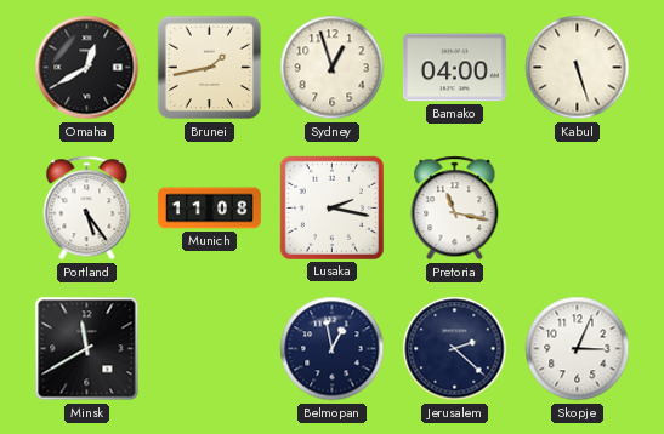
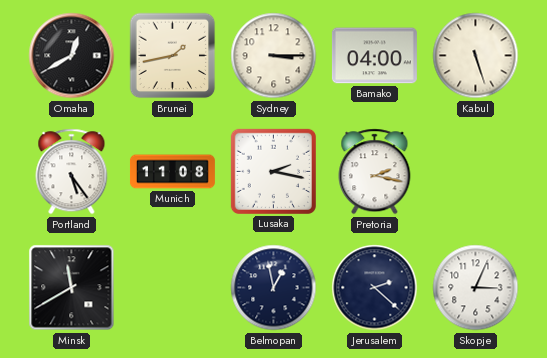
Sydney: 12:57 -> 3:15 (274, 56)
Pretoria: 11:17 -> 2:17 (375, 172)
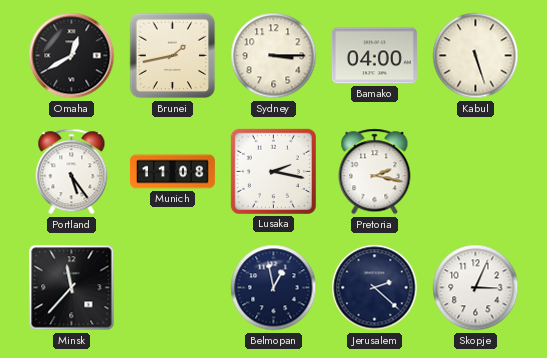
Minsk: 11:40 -> 11:37 (72, 288)
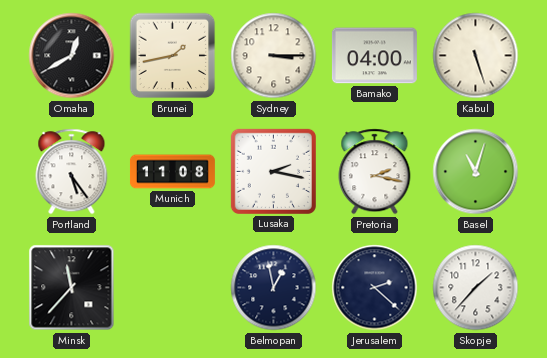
Basel: none -> 11:03 (476, 172)
Skopje: 3:04 -> 1:37 (476, 288)
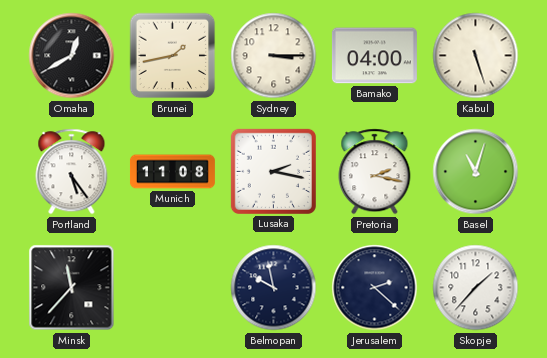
Belmopan: 12:58 -> 9:58 (274, 288)
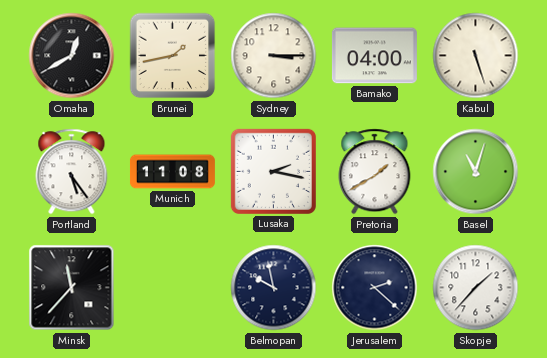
Pretoria: 2:17 -> 1:40 (375, 172)
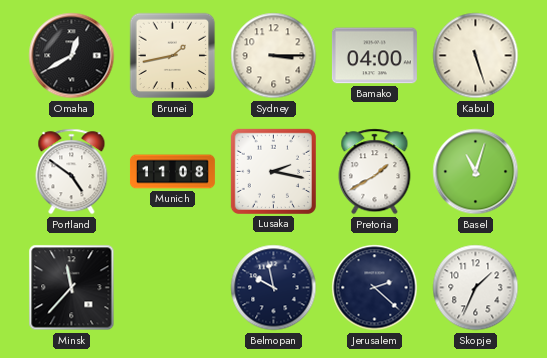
Portland: 5:24 -> 4:51 (72, 172)
Skopje: 1:37 -> 1:34 (476, 288)
